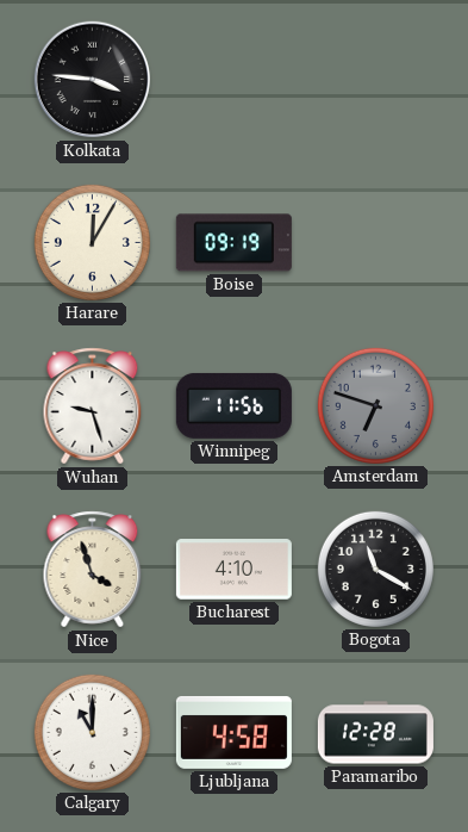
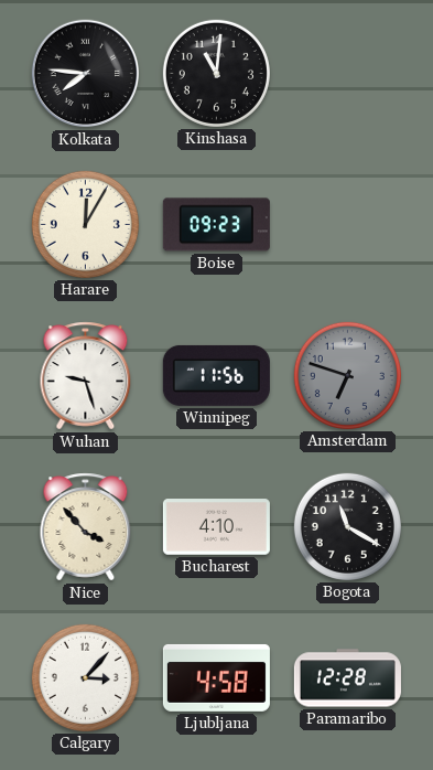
Kolkata: 3:46 -> 7:46 (86, 74)
Kinshasa: none -> 11:01 (216, 73)
Boise: 09:19 -> 09:23 (216, 225)
Nice: 3:57 -> 3:53 (86, 527)
Calgary: 11:00 -> 3:07 (85, 677)
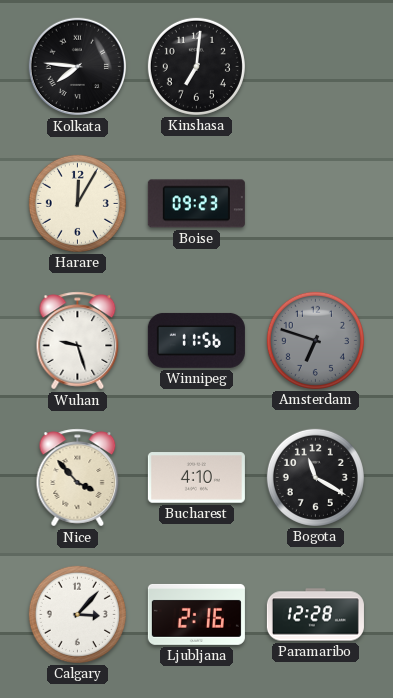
Kinshasa: 11:01 -> 7:01 (196, 66)
Ljubljana: 4:58 -> 2:16 (196, 614)
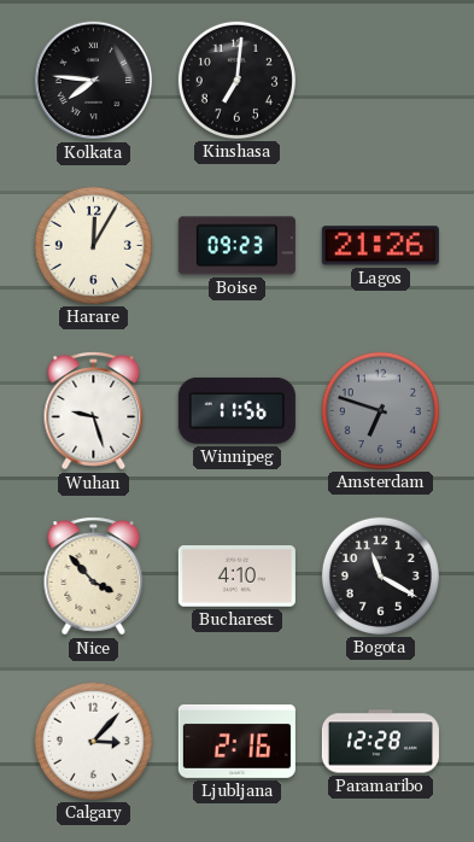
Lagos: none -> 21:26 (380, 246)
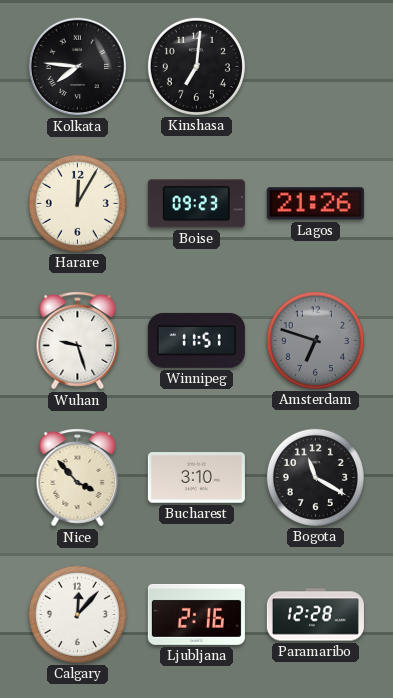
Winnipeg: 11:56 -> 11:51 (196, 340)
Bucharest: 4:10 -> 3:10 (196, 478)
Calgary: 3:07 -> 12:07 (77, 614)
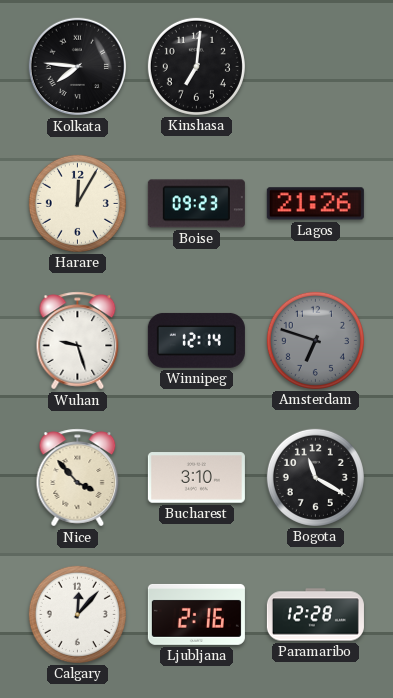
Winnipeg: 11:51 -> 12:14 (196, 340)
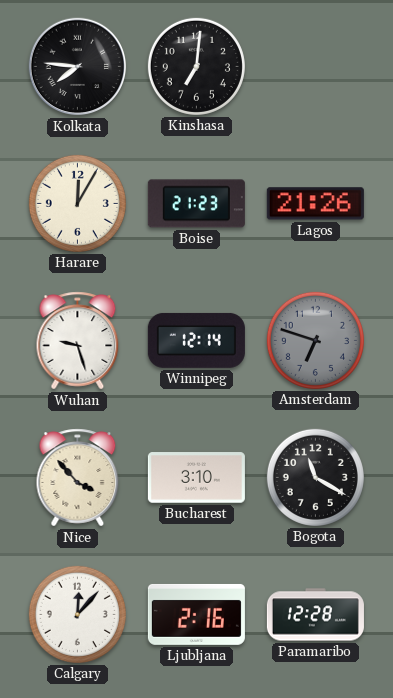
Boise: 09:23 -> 21:23 (196, 204)
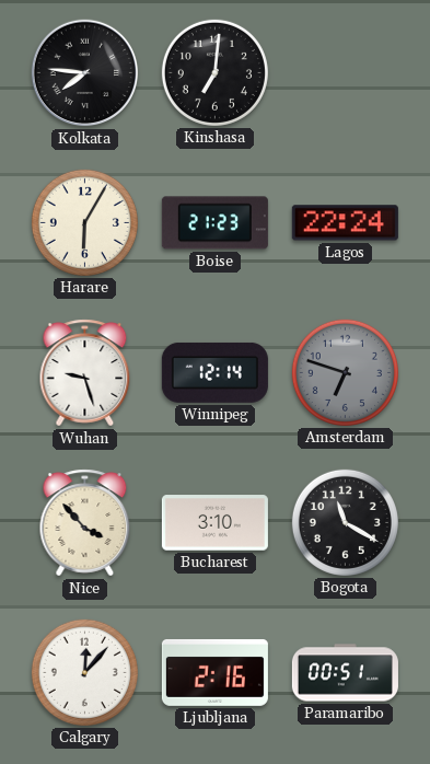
Harare: 12:05 -> 6:05 (84, 222)
Lagos: 21:26 -> 22:24 (345, 223)
Paramaribo: 12:28 -> 00:51 (345, 673)
